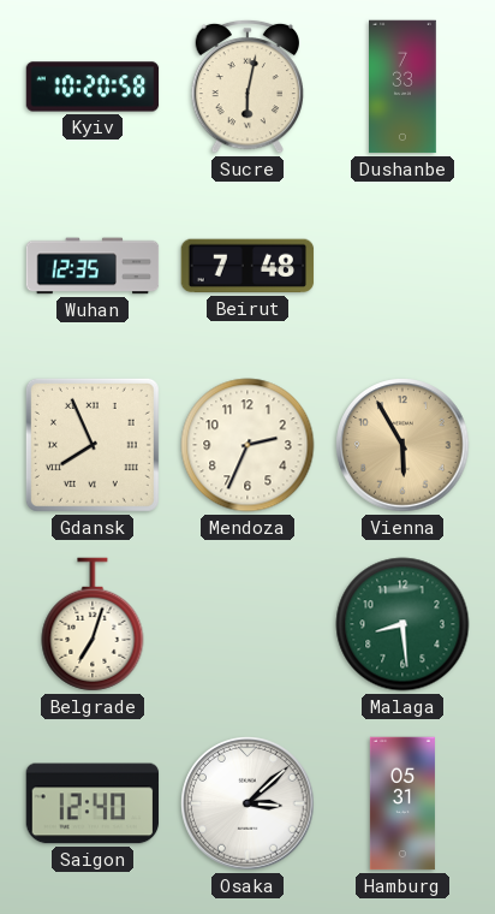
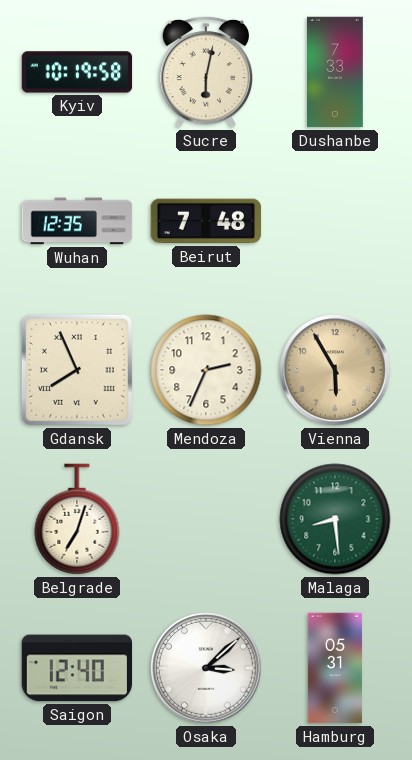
Kyiv: 10:20 -> 10:19 (77, 72)
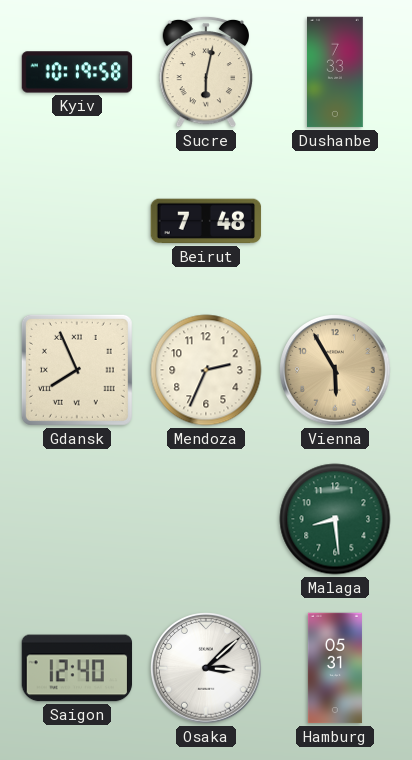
Wuhan: 12:35 -> none (77, 221)
Belgrade: 7:03 -> none (77, 519)
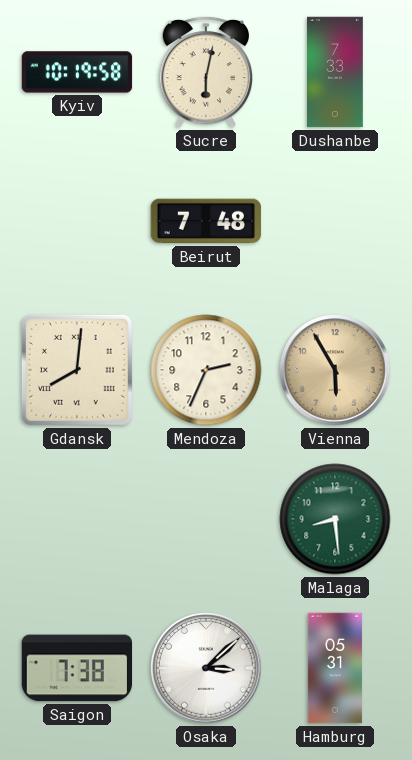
Gdansk: 7:56 -> 8:01 (77, 370)
Saigon: 12:40 -> 7:38 (77, 668)
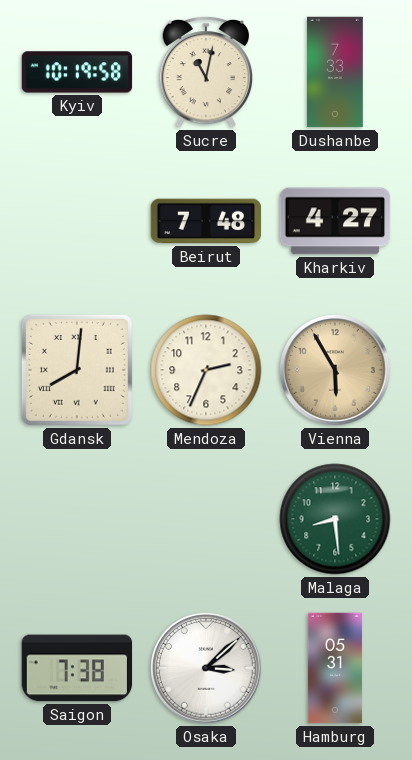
Sucre: 6:02 -> 11:02 (206, 72)
Kharkiv: none -> 4:27 (335, 221)
